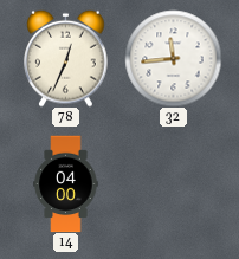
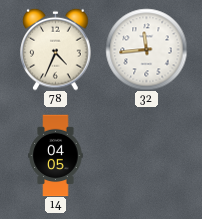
78: 12:34 -> 4:34 (56, 49)
14: 04:00 -> 04:05 (56, 155)
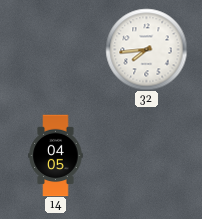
78: 4:34 -> none (56, 49)
32: 11:44 -> 7:44 (146, 49)
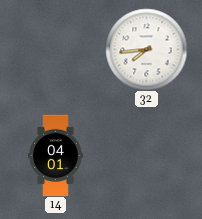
14: 04:05 -> 04:01 (56, 155)
